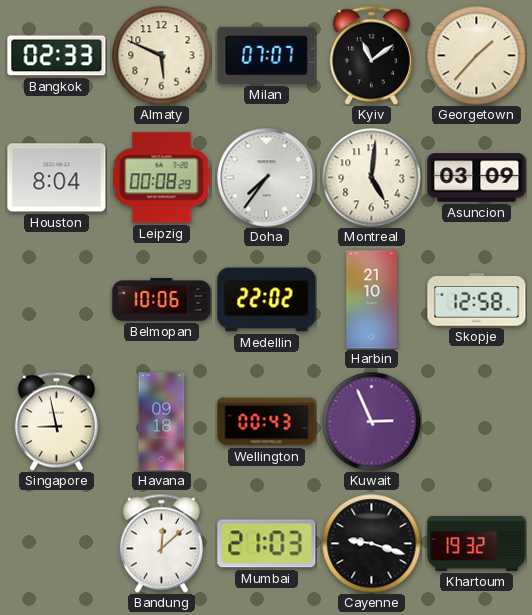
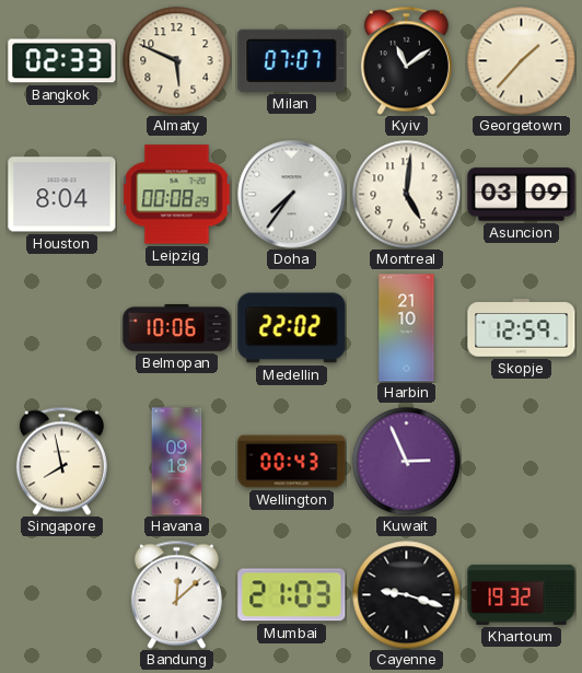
Skopje: 12:58 -> 12:59 (522, 328)
Singapore: 8:58 -> 7:58 (61, 461)
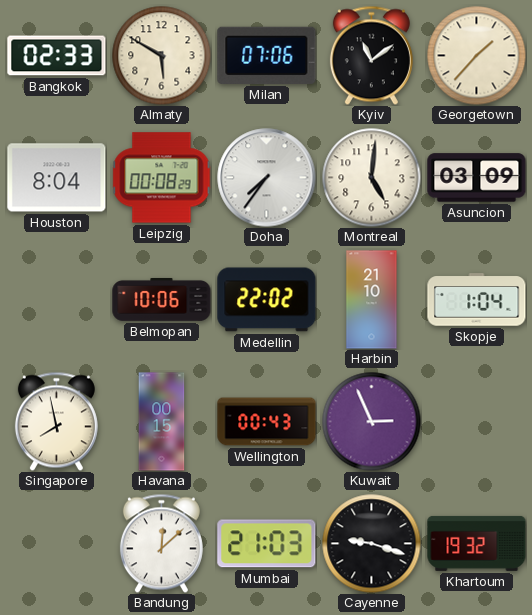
Almaty: 5:49 -> 5:50 (162, 56)
Milan: 07:07 -> 07:06 (267, 55)
Skopje: 12:59 -> 1:04 (477, 300)
Havana: 09:18 -> 00:15 (162, 422)
